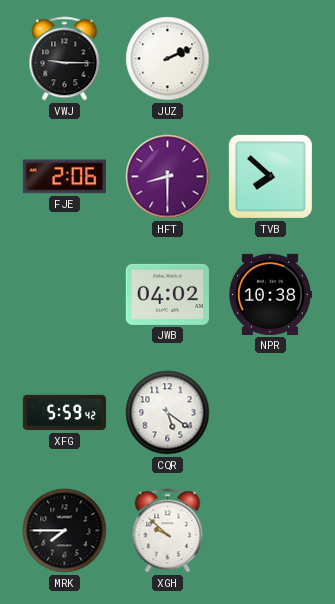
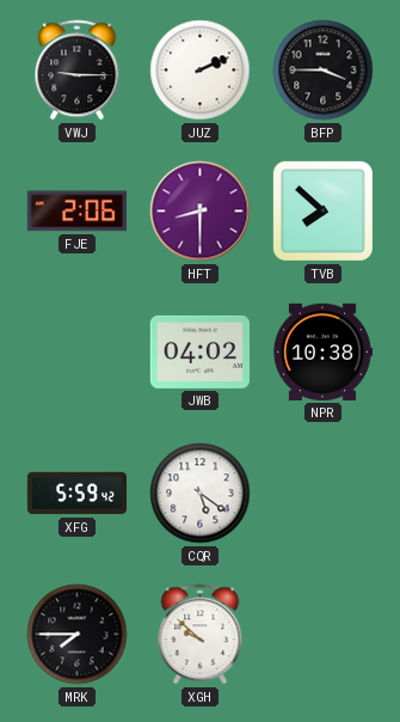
BFP: none -> 3:45 (324, 71)
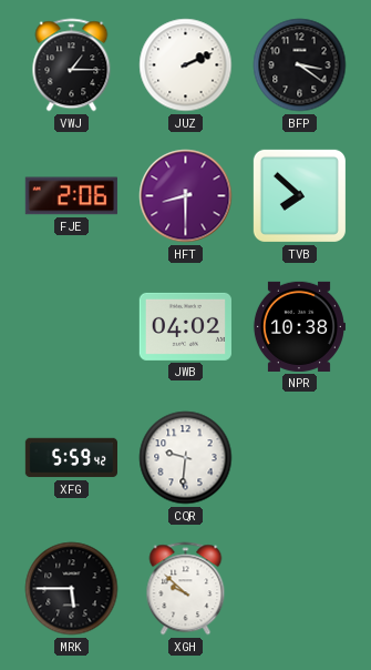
VWJ: 9:15 -> 1:15 (72, 65)
BFP: 3:45 -> 3:21 (300, 65)
CQR: 5:21 -> 9:31 (186, 458)
MRK: 7:45 -> 5:45 (72, 589)
